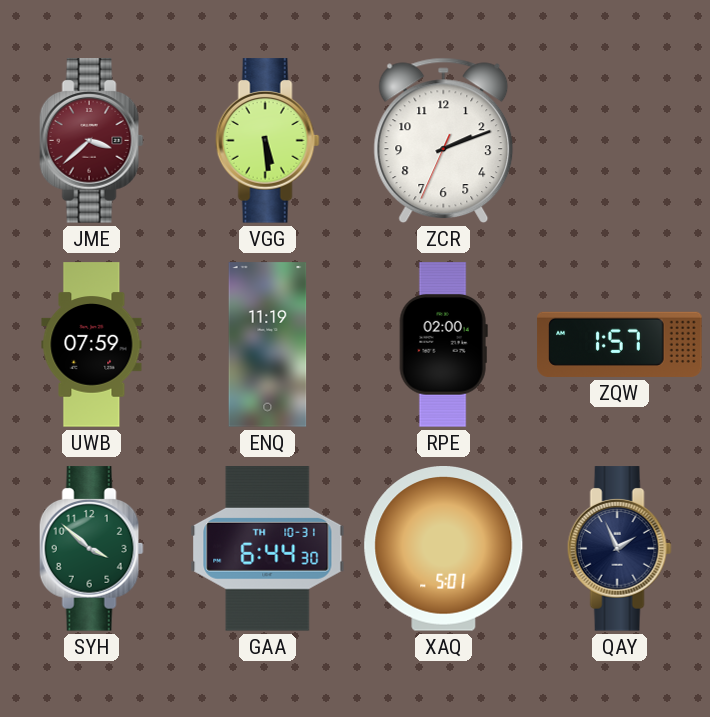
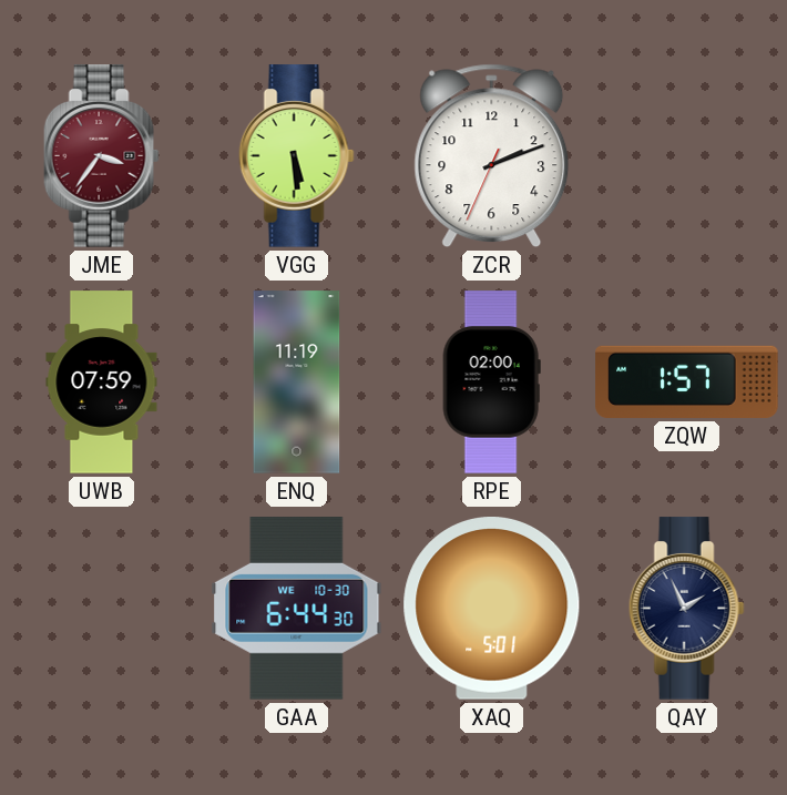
JME: 3:38 -> 3:36 (101, 156)
SYH: 3:52 -> none (91, 549)
GAA date: TH 10-31 -> WE 10-30 (297, 609)
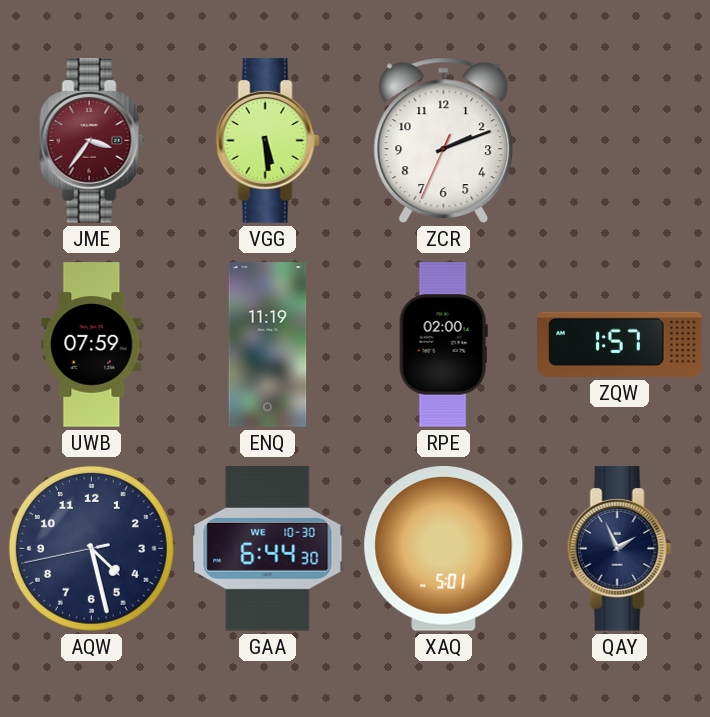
AQW: none -> 4:27 (91, 548)
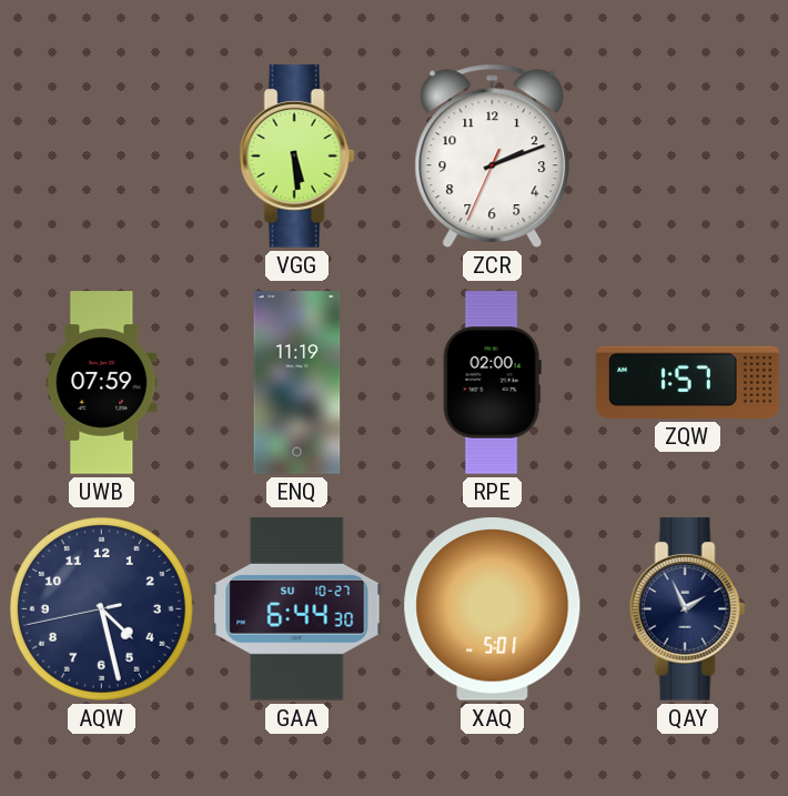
JME: 3:36 -> none (91, 141)
GAA date: WE 10-30 -> SU 10-27 (297, 609)
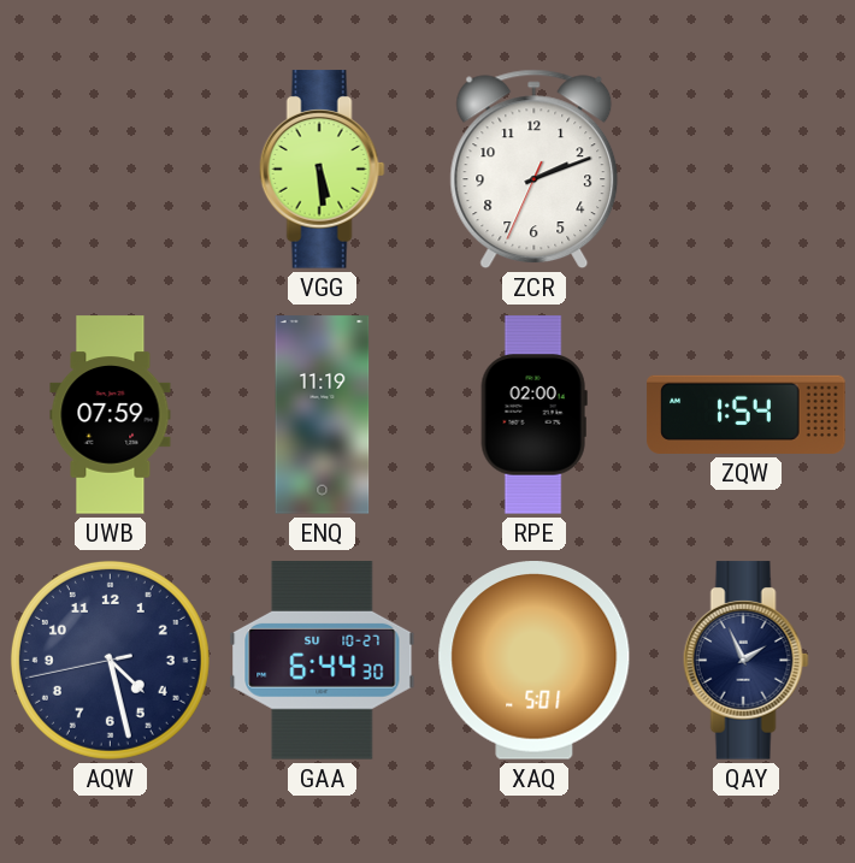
ZQW: 1:57 -> 1:54 (747, 414)
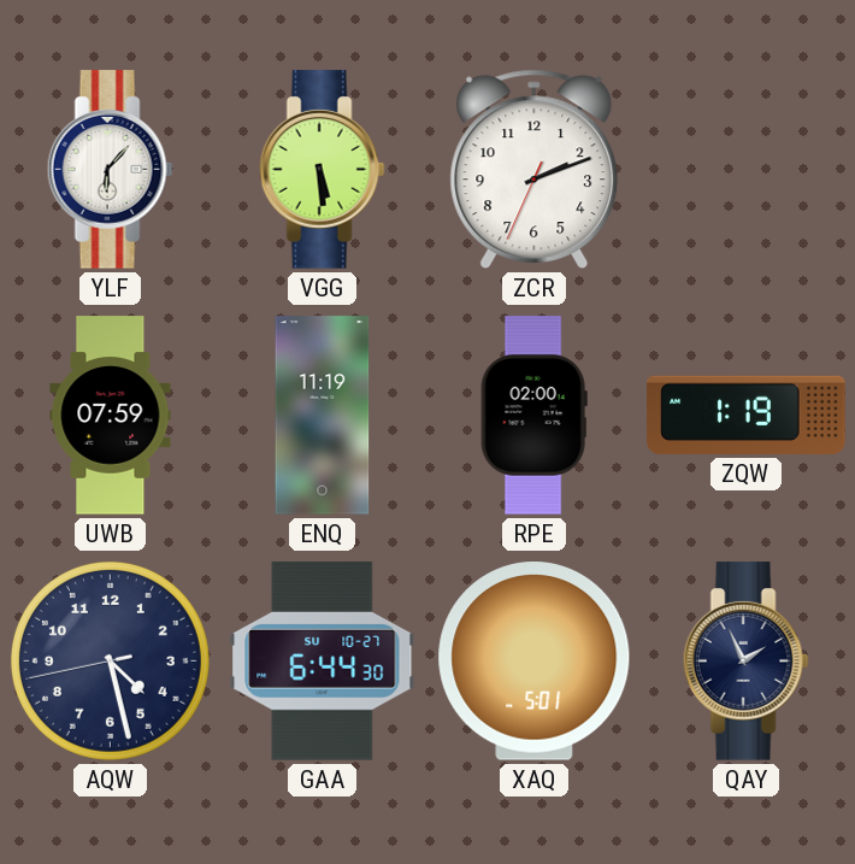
YLF: none -> 6:07 (110, 170)
ZQW: 1:54 -> 1:19 (747, 415)
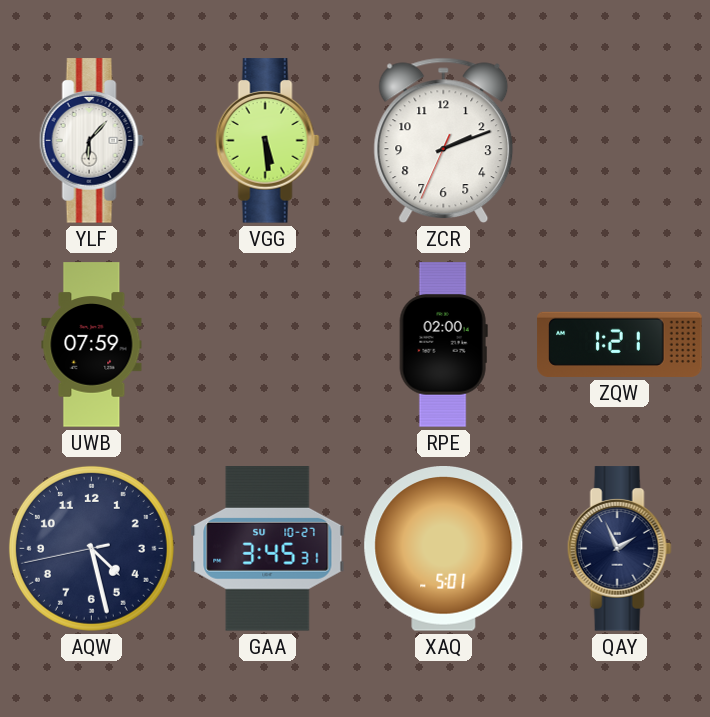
ENQ: 11:19 -> none (323, 416)
ZQW: 1:19 -> 1:21 (620, 344)
GAA: 6:44 -> 3:45 (268, 549)
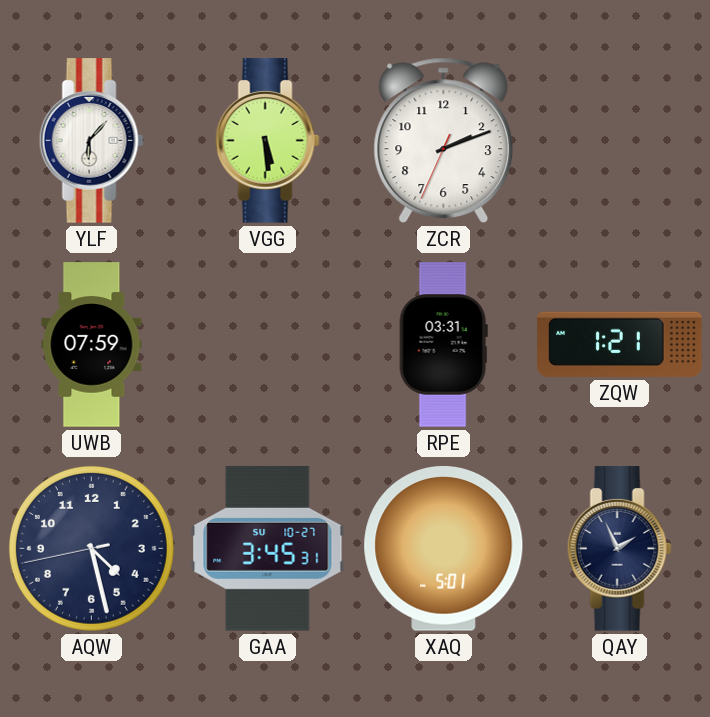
RPE: 02:00 -> 03:31 (443, 345)
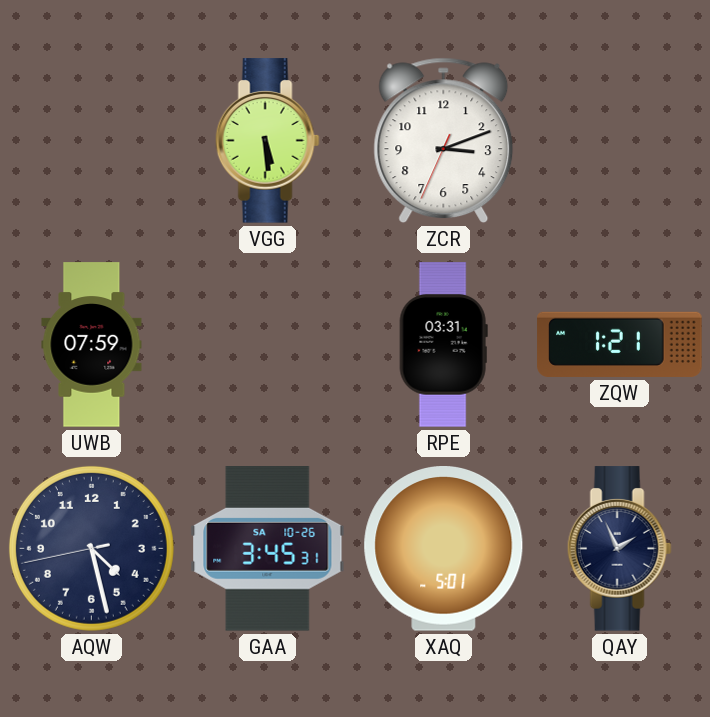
YLF: 6:07 -> none (91, 141)
ZCR: 2:11 -> 3:11 (444, 141)
GAA date: SU 10-27 -> SA 10-26 (268, 549)
